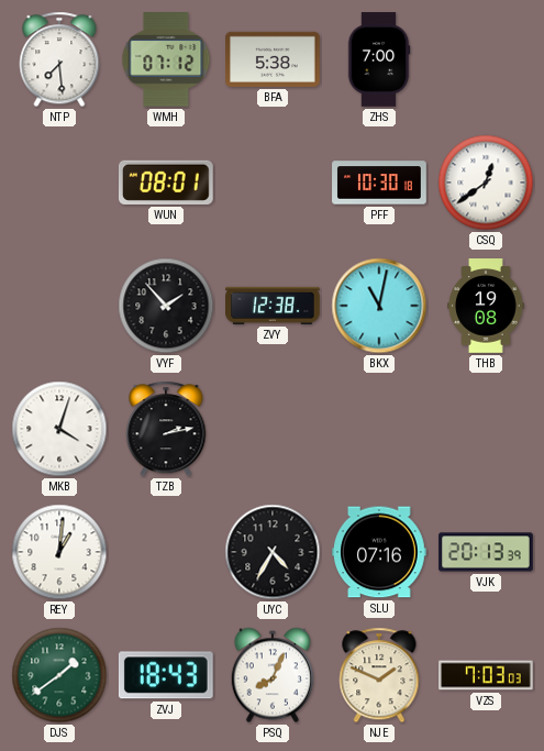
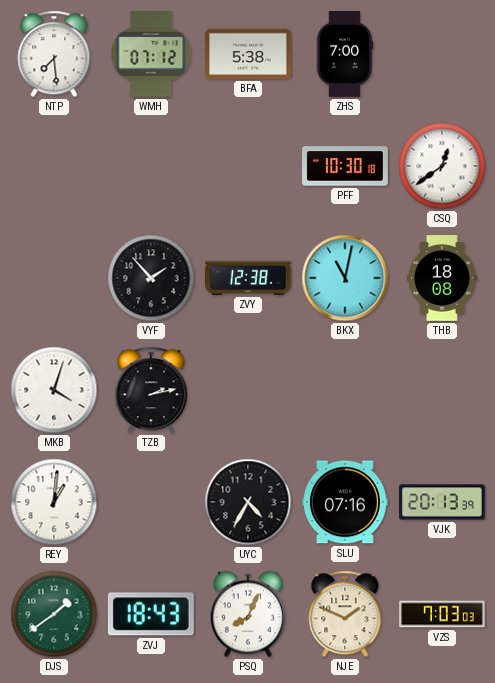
WUN: 08:01 -> none (166, 183)
THB: 19:08 -> 18:08 (442, 278)
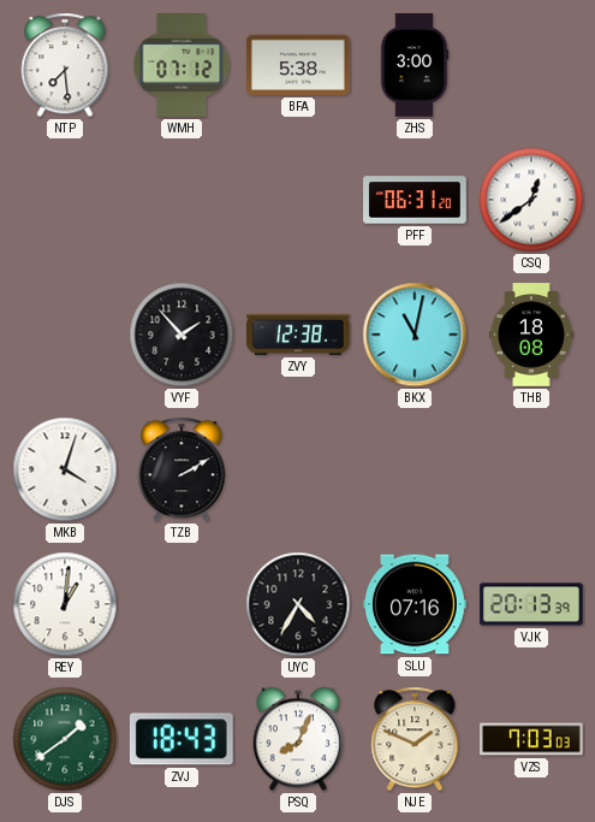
ZHS: 7:00 -> 3:00 (415, 65)
PFF: 10:30 -> 06:31 (415, 200)
TZB: 2:13 -> 2:10 (182, 469)
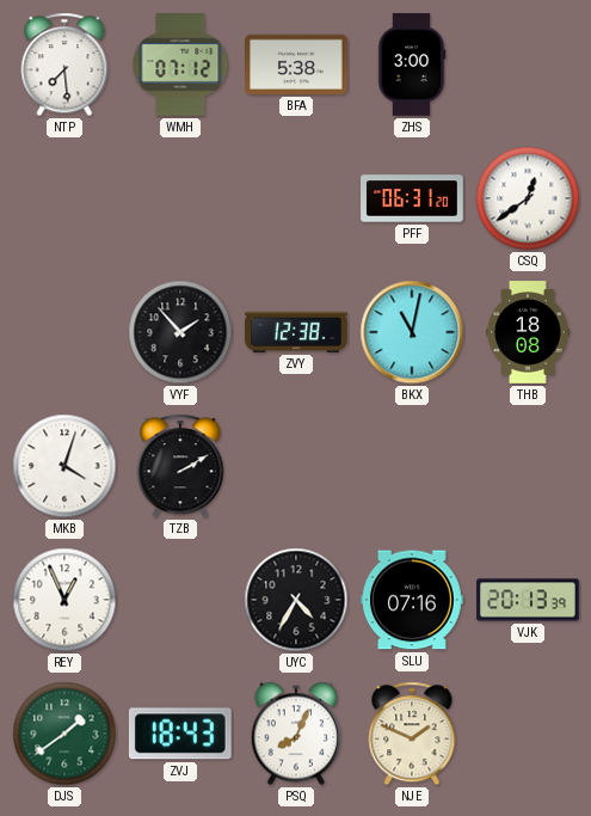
REY: 1:01 -> 12:56 (64, 600)
VZS: 7:03 -> none (531, 739)
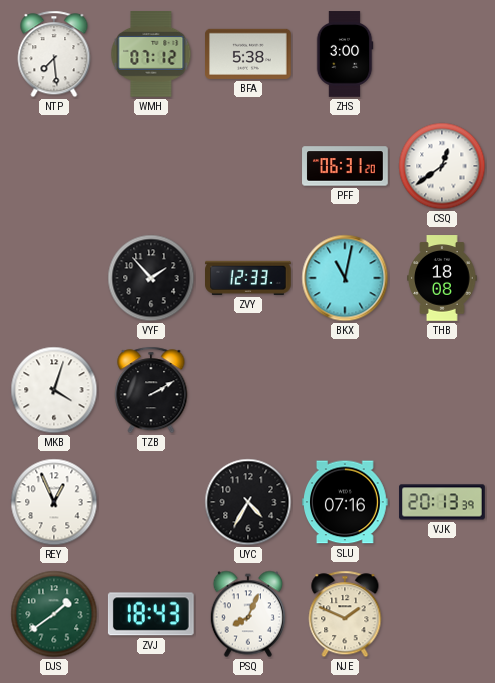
ZVY: 12:38 -> 12:33 (249, 278)
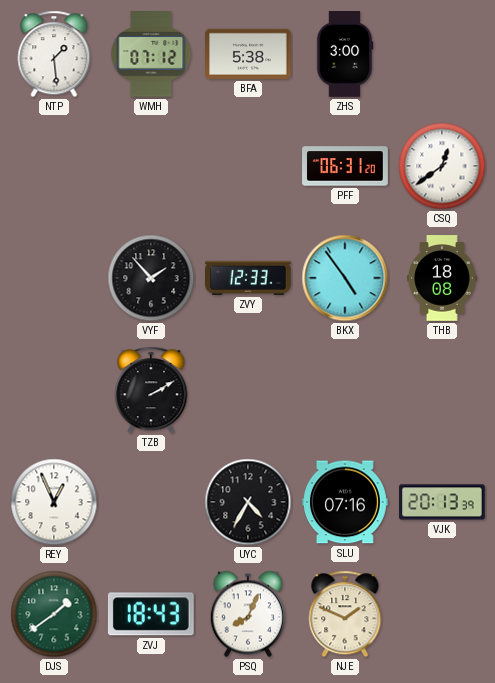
NTP: 7:29 -> 1:29 (54, 54)
BKX: 11:02 -> 4:54 (345, 278)
MKB: 4:03 -> none (54, 390)
